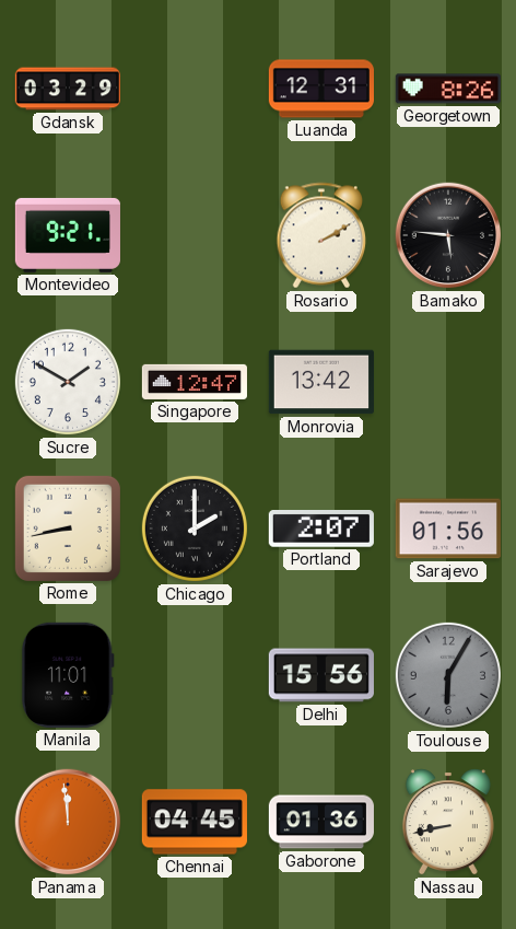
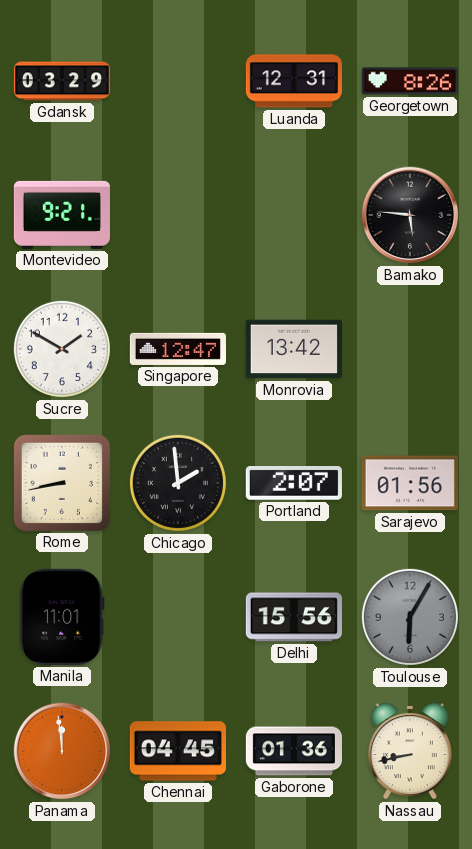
Rosario: 2:10 -> none (321, 235)
Chicago: 2:00 -> 1:59 (178, 483)
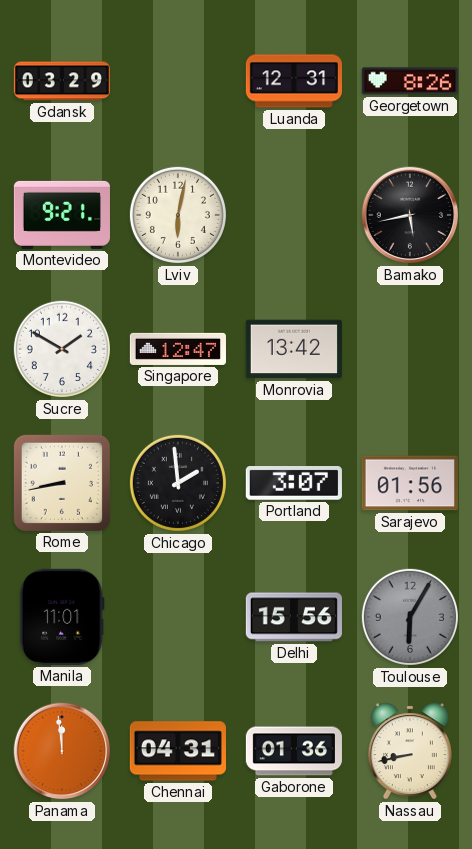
Lviv: none -> 6:02 (178, 215)
Bamako: 5:46 -> 5:43 (410, 215)
Portland: 2:07 -> 3:07 (294, 484)
Chennai: 04:45 -> 04:31 (178, 751)
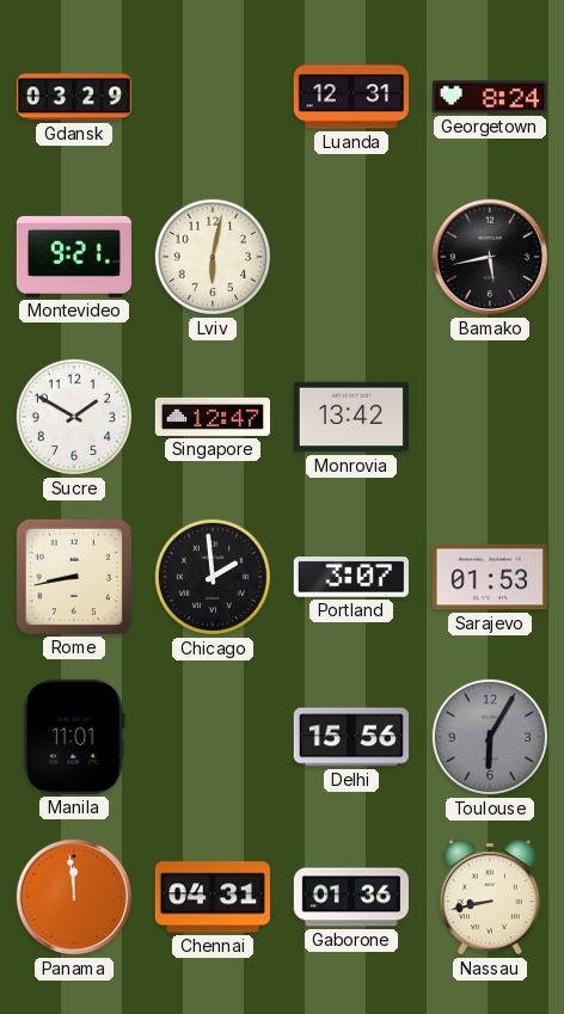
Georgetown: 8:26 -> 8:24 (490, 97)
Sarajevo: 01:56 -> 01:53 (490, 577)
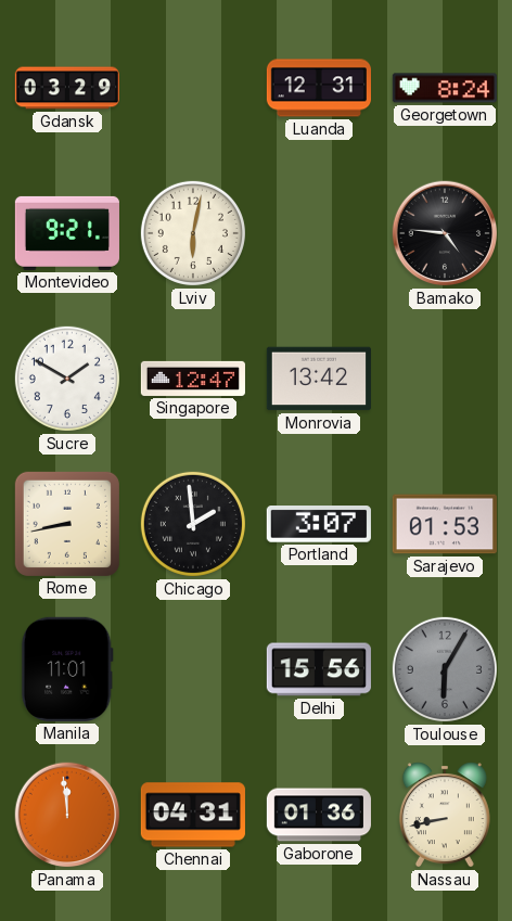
Bamako: 5:43 -> 4:46 (445, 233)
